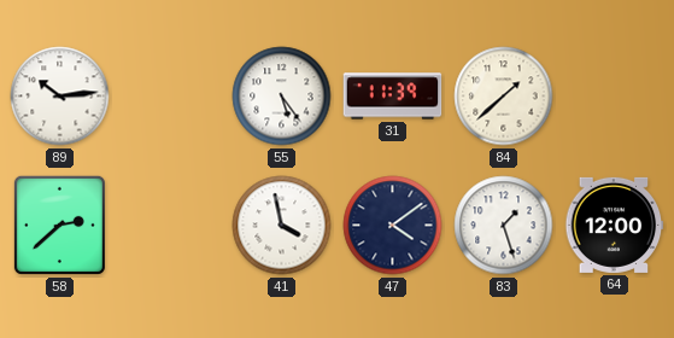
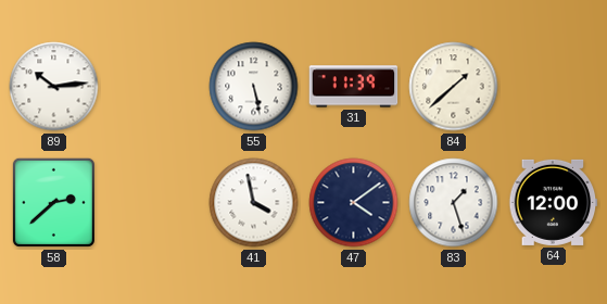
55: 5:24 -> 5:28 (254, 87)
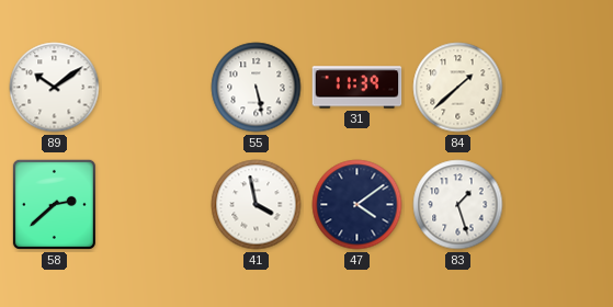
89: 10:14 -> 10:09 (55, 88)
64: 12:00 -> none (554, 202)
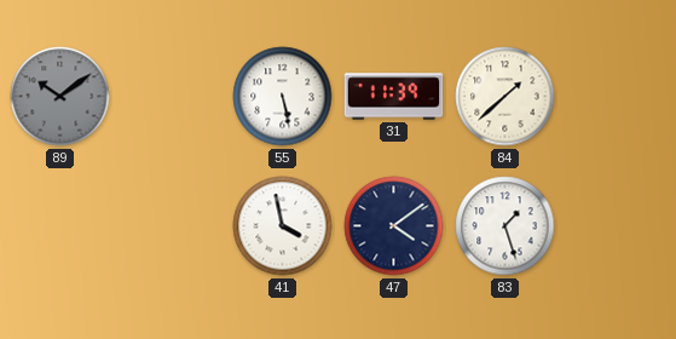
89 dial: white -> grey (60, 97)
58: 2:38 -> none (54, 204)
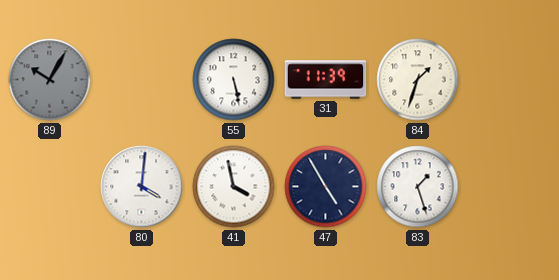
89: 10:09 -> 10:05 (50, 80)
84: 1:38 -> 1:33 (418, 80)
80: none -> 4:01 (142, 187)
47: 4:09 -> 4:55 (326, 187)
